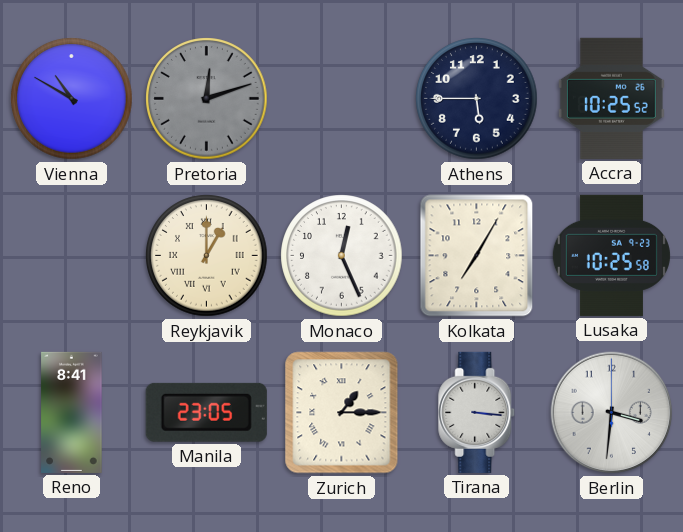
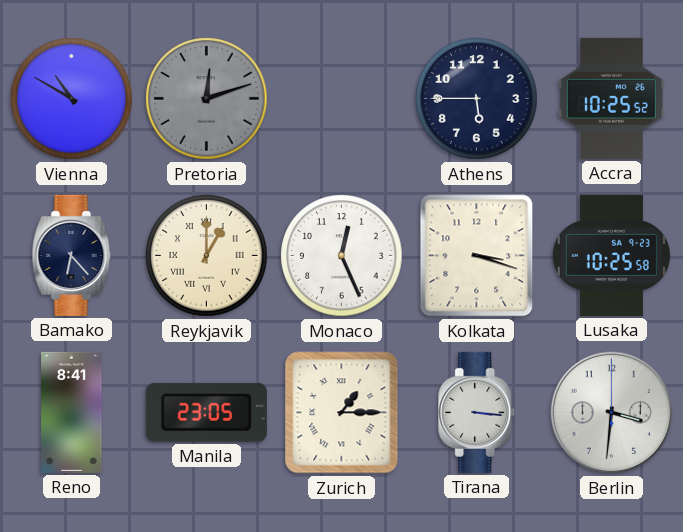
Bamako: none -> 6:23 (72, 255)
Kolkata: 7:05 -> 3:18 (477, 256)
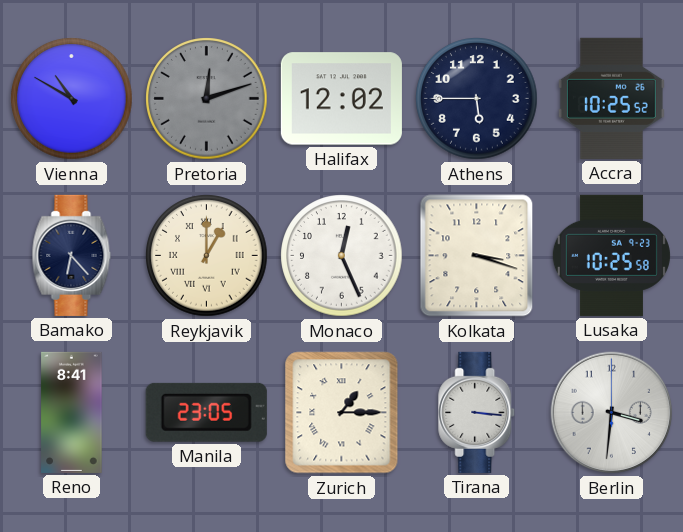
Halifax: none -> 12:02 (341, 99)
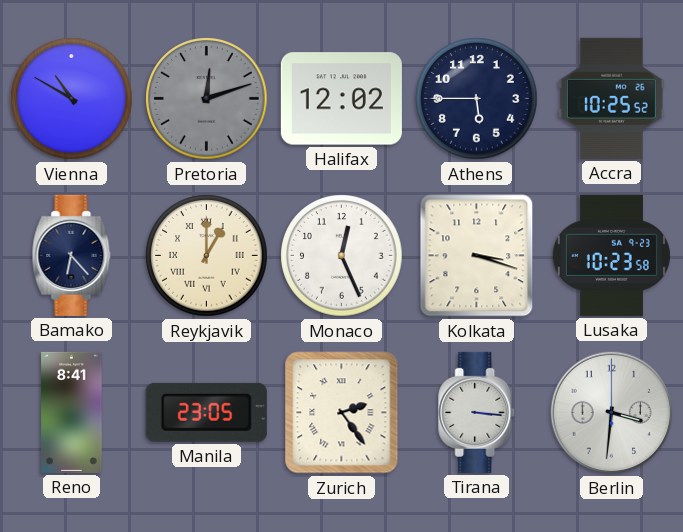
Lusaka: 10:25 -> 10:23 (611, 255)
Zurich: 1:15 -> 2:24 (342, 413)
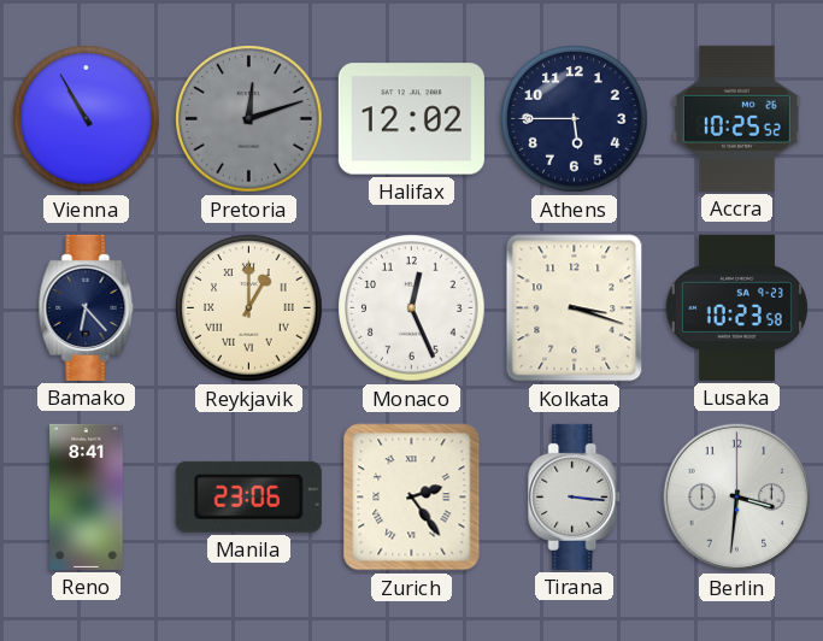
Vienna: 10:50 -> 10:55 (87, 119)
Manila: 23:05 -> 23:06 (248, 496)
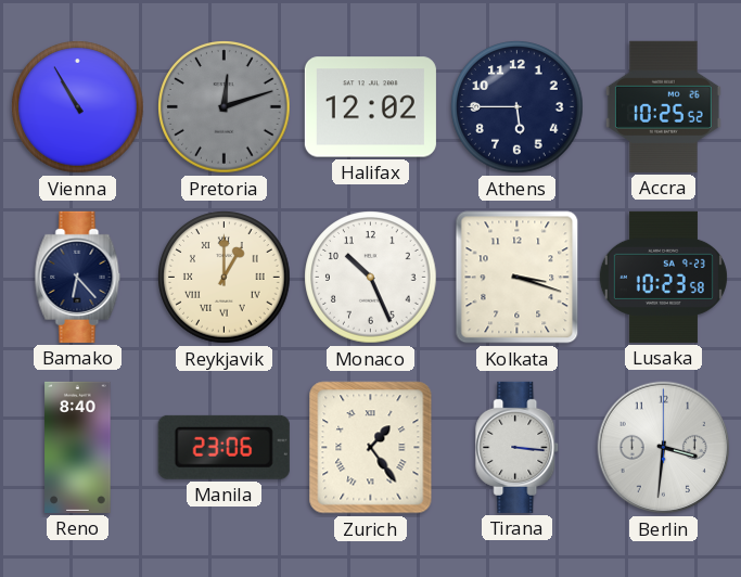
Monaco: 12:26 -> 10:26 (371, 278)
Reno: 8:41 -> 8:40 (78, 447)
Zurich: 2:24 -> 1:24 (371, 448)
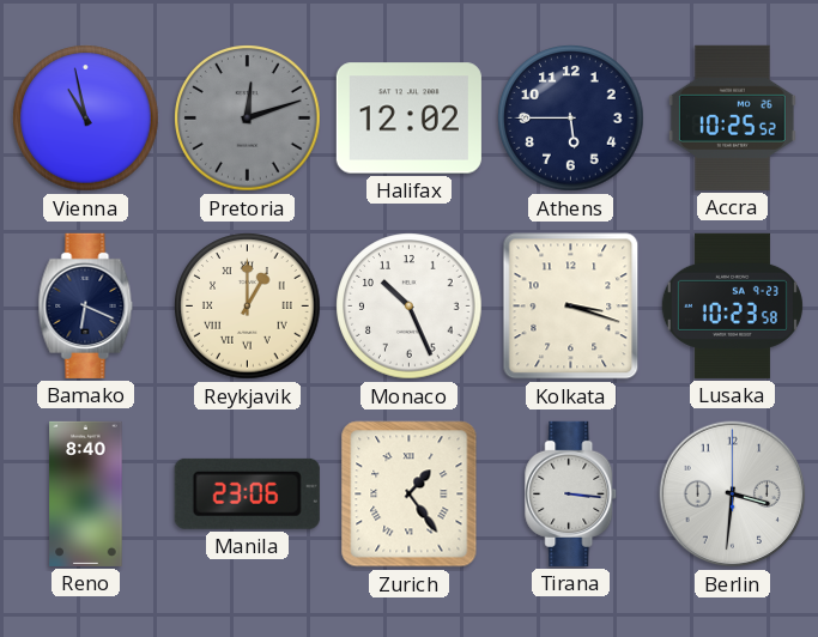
Vienna: 10:55 -> 10:58 (86, 119)
Bamako: 6:23 -> 6:19 (86, 305)
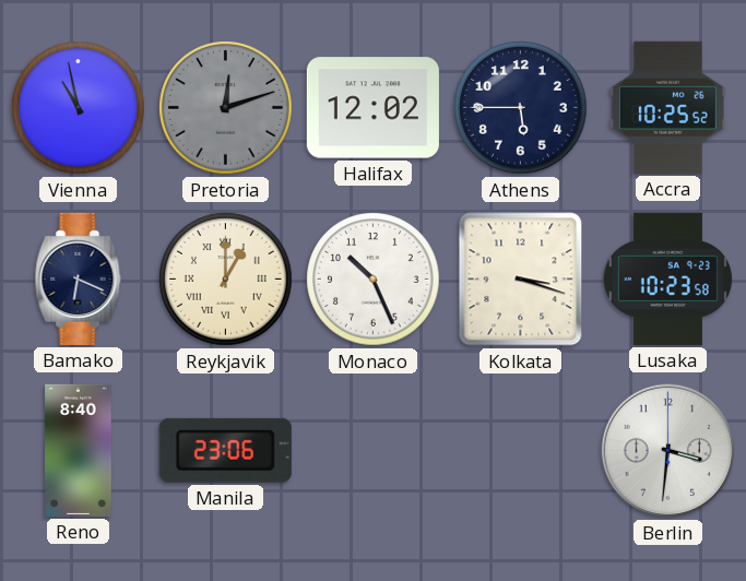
Zurich: 1:24 -> none (410, 495)
Tirana: 3:16 -> none (571, 493)
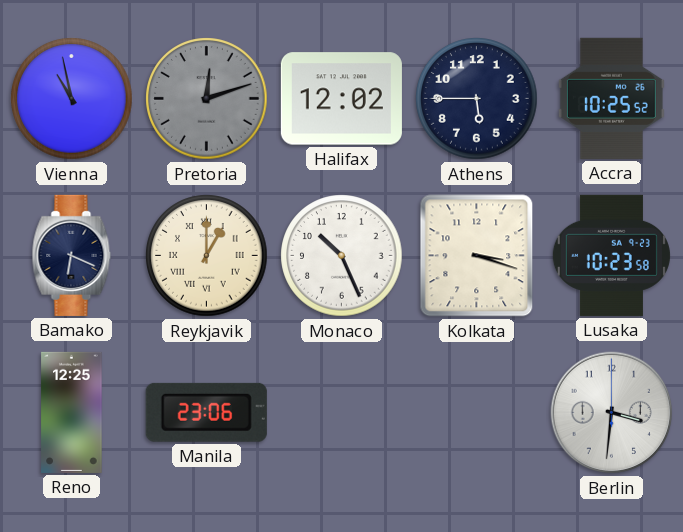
Reno: 8:40 -> 12:25 (72, 412)
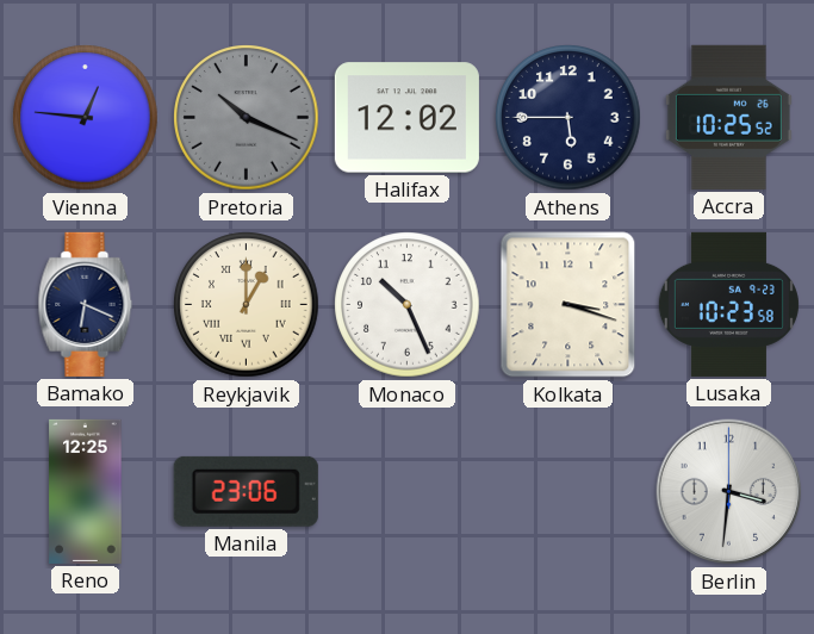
Vienna: 10:58 -> 12:46 (86, 118)
Pretoria: 12:12 -> 10:19 (247, 118)
